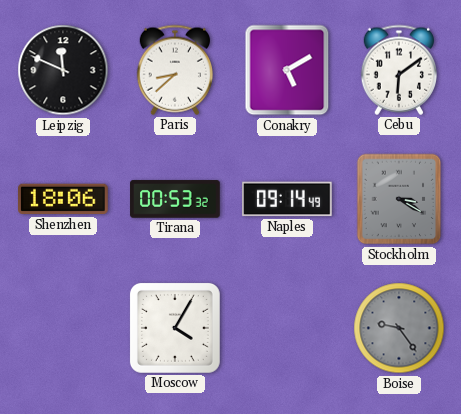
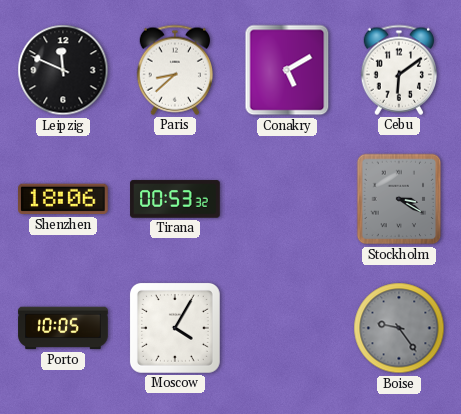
Naples: 09:14 -> none (288, 199)
Porto: none -> 10:05 (63, 328)
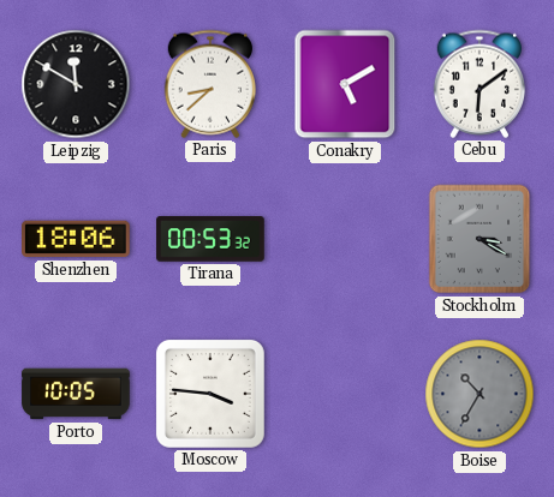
Leipzig: 11:49 -> 11:50 (76, 84)
Moscow: 4:05 -> 3:46 (210, 394)
Boise: 9:24 -> 10:35 (479, 394)
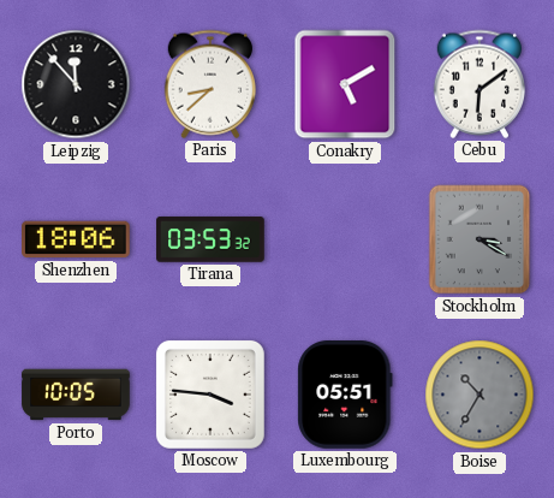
Leipzig: 11:50 -> 11:53 (76, 84)
Tirana: 00:53 -> 03:53 (210, 239)
Luxembourg: none -> 05:51 (345, 396)
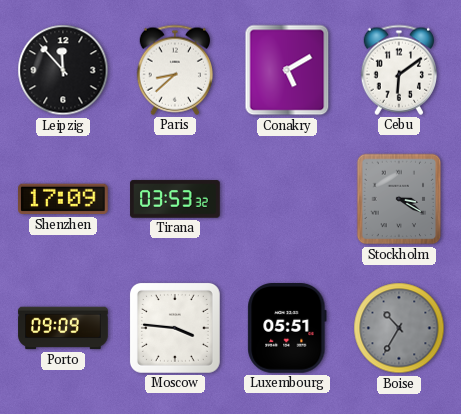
Shenzhen: 18:06 -> 17:09 (64, 199)
Porto: 10:05 -> 09:09 (63, 328)
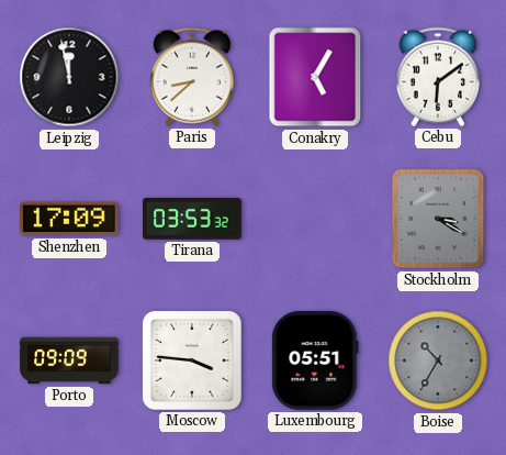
Leipzig: 11:53 -> 11:58 (69, 77)
Conakry: 5:10 -> 5:05 (315, 77)
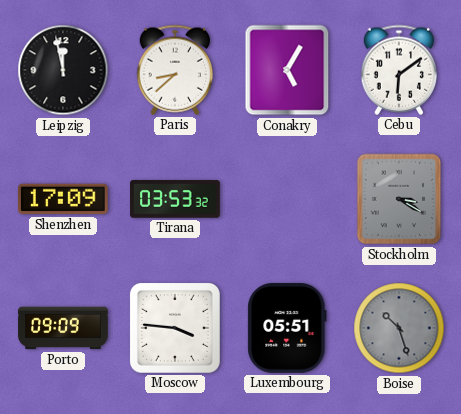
Boise: 10:35 -> 10:27 (399, 328)
